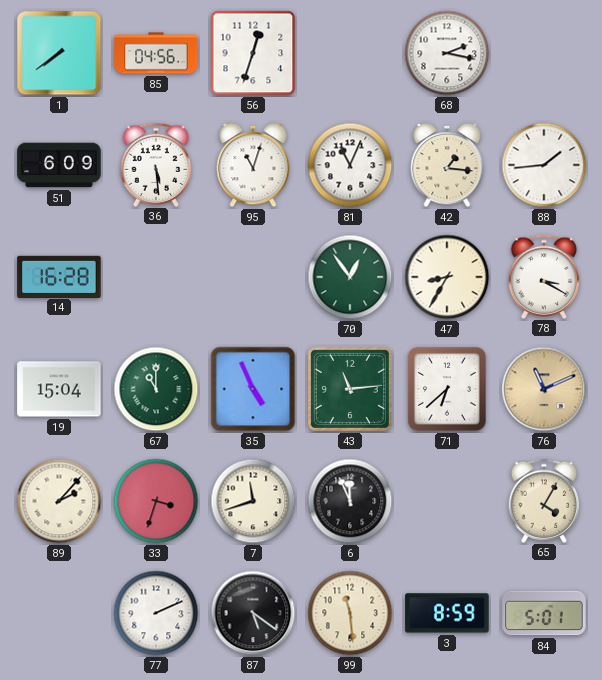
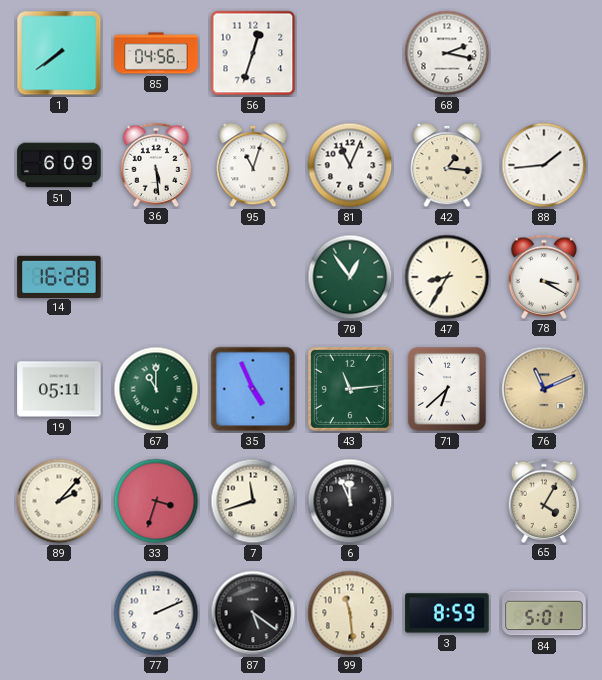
19: 15:04 -> 05:11 (59, 389)
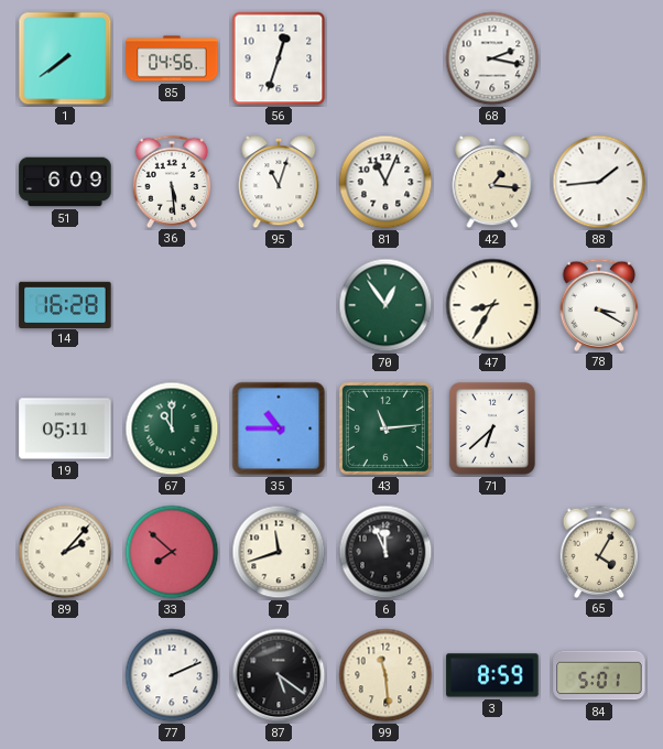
35: 4:56 -> 10:45 (279, 428)
76: 11:11 -> none (544, 389)
33: 3:33 -> 7:52 (172, 552)
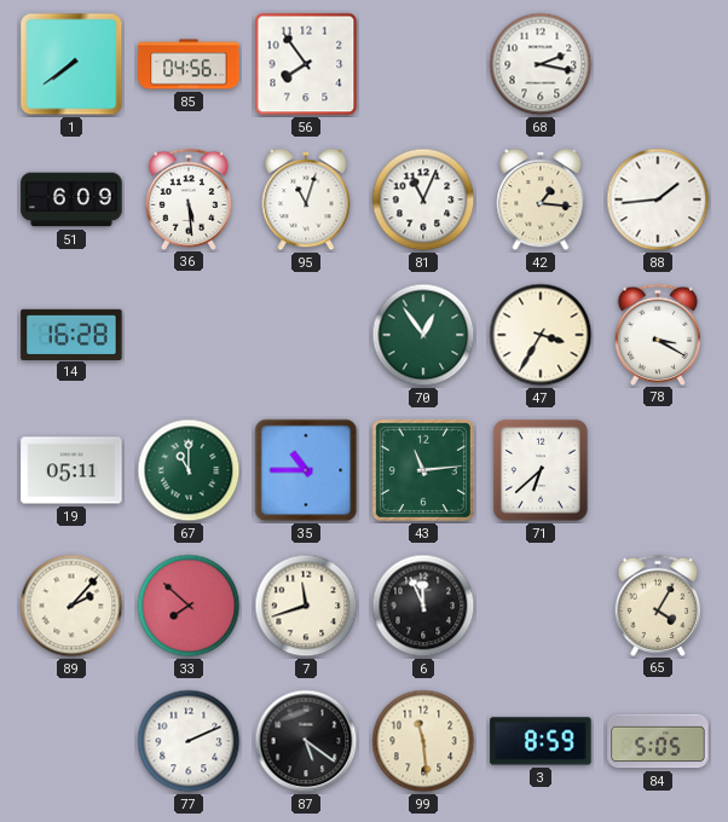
56: 12:33 -> 7:54 (306, 64)
47: 8:35 -> 3:35 (541, 335)
84: 5:01 -> 5:05 (658, 741)
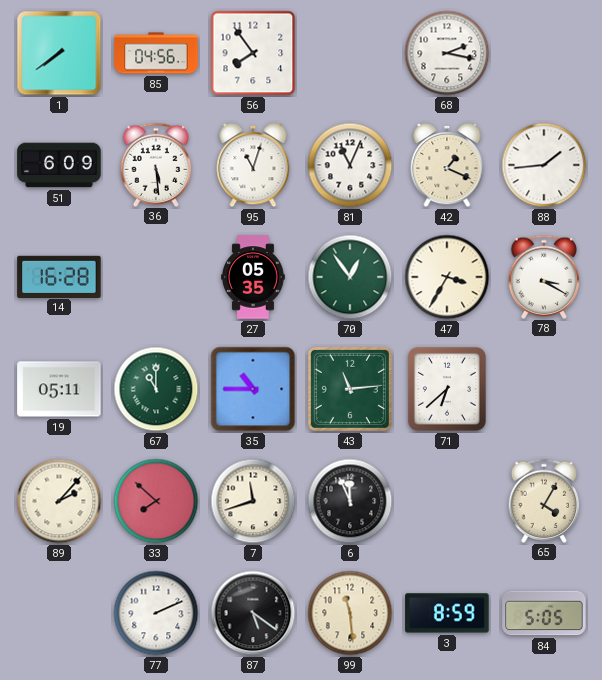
42: 1:16 -> 1:19 (447, 165)
27: none -> 05:35 (254, 277)
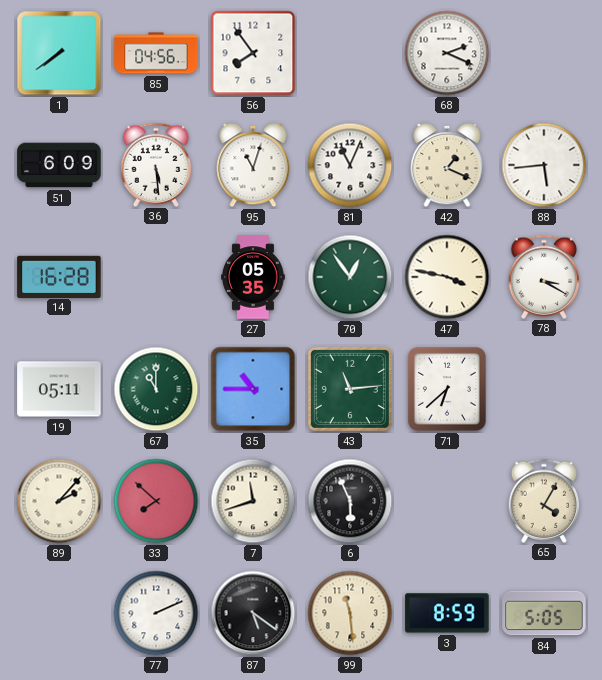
68: 2:17 -> 2:19 (447, 53)
88: 1:44 -> 5:44 (544, 165)
47: 3:35 -> 3:47 (447, 277)
6: 11:56 -> 5:56 (350, 501)
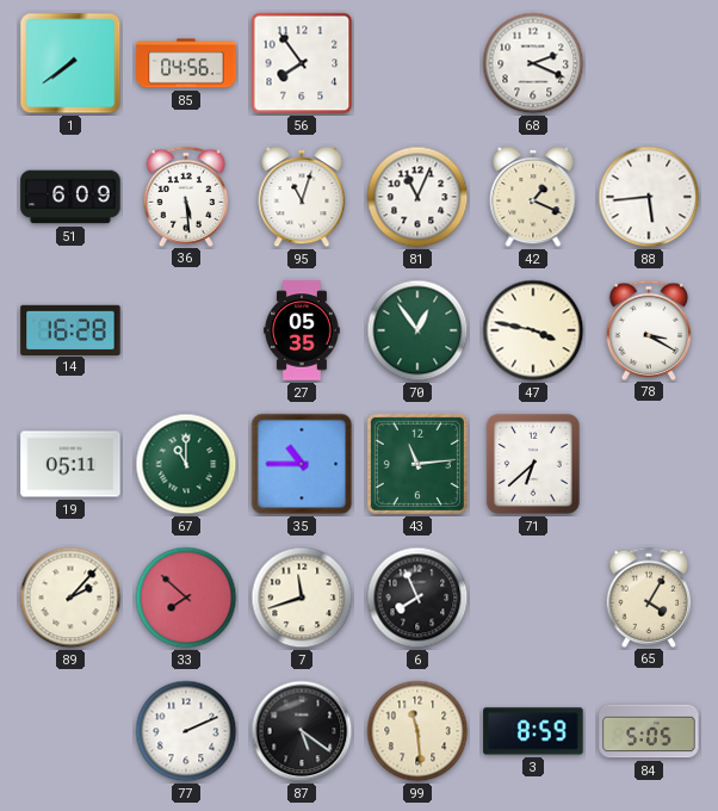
6: 5:56 -> 7:56 (417, 598)
